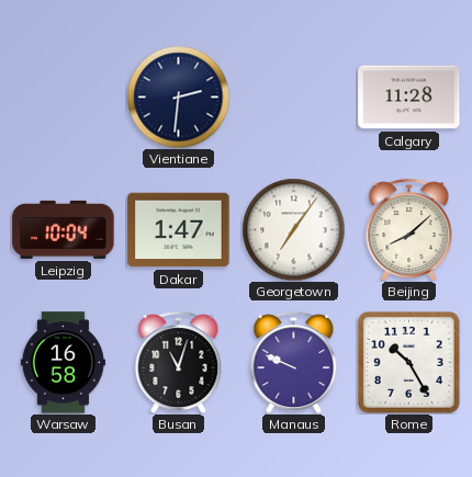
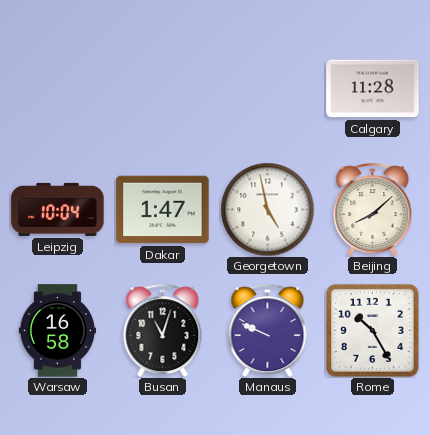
Vientiane: 2:31 -> none (178, 96)
Georgetown: 7:06 -> 4:58 (267, 209)
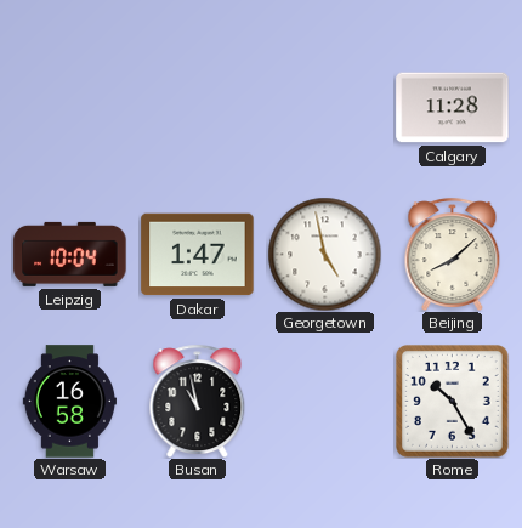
Busan: 11:03 -> 10:58 (198, 401)
Manaus: 9:49 -> none (268, 330)
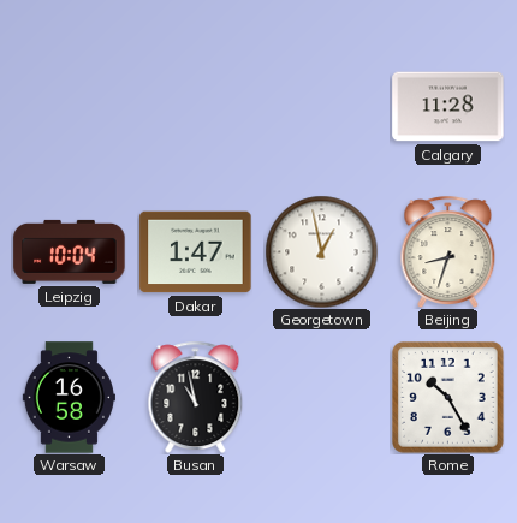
Georgetown: 4:58 -> 12:58 (321, 251)
Beijing: 8:08 -> 8:33 (448, 251)
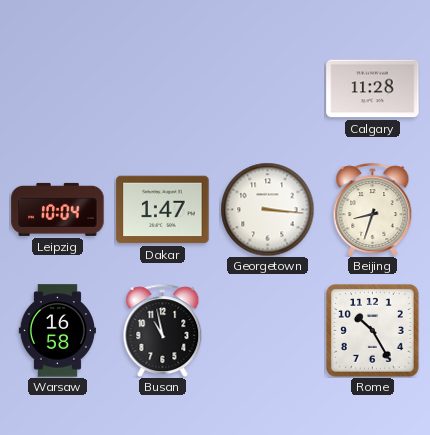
Georgetown: 12:58 -> 3:16 (267, 209)
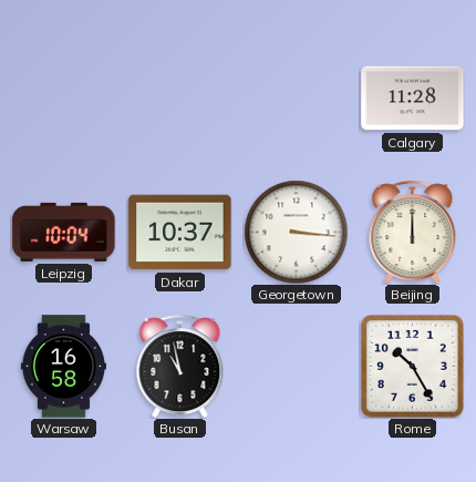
Dakar: 1:47 -> 10:37 (180, 233)
Beijing: 8:33 -> 12:00 (413, 232)
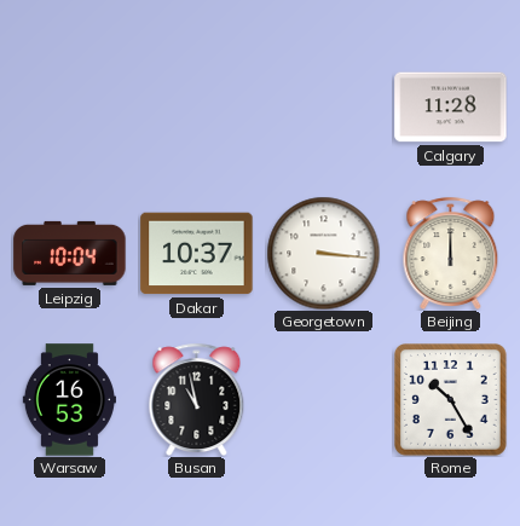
Warsaw: 16:58 -> 16:53 (69, 400)
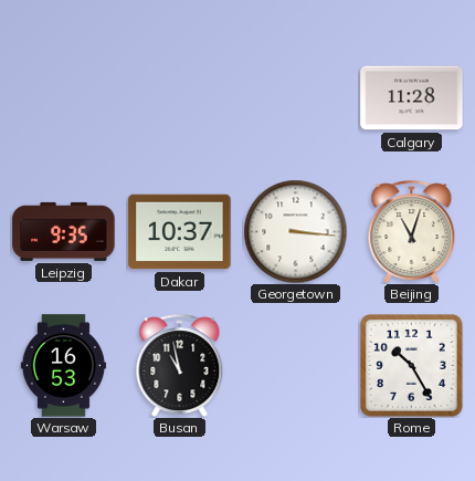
Leipzig: 10:04 -> 9:35 (64, 231)
Beijing: 12:00 -> 11:03 (412, 231)
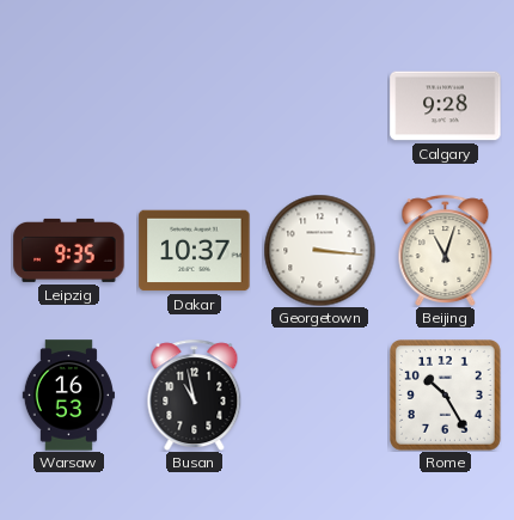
Calgary: 11:28 -> 9:28 (446, 106)
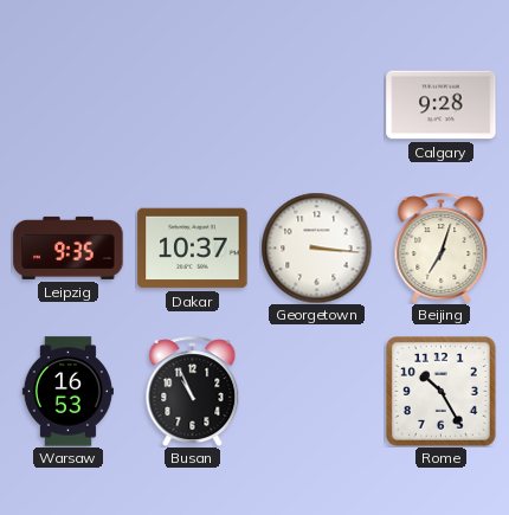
Beijing: 11:03 -> 7:03 (442, 247)
Busan: 10:58 -> 10:56 (193, 391)
